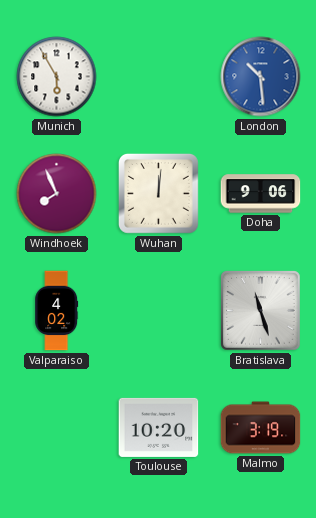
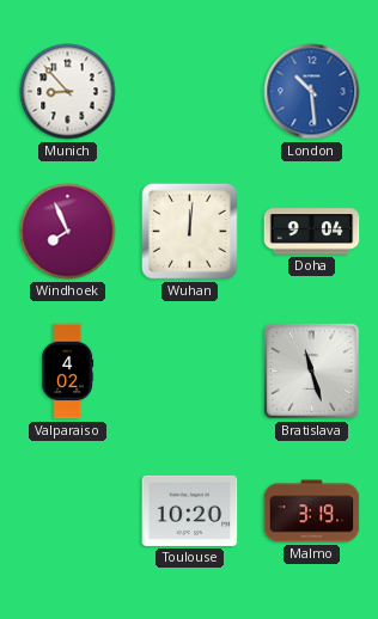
Munich: 5:55 -> 8:53 (68, 92)
Doha: 9:06 -> 9:04 (312, 232)
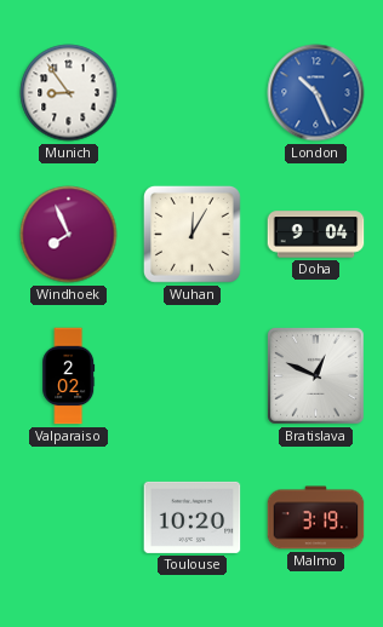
Munich: 8:53 -> 8:54 (69, 93)
London: 10:29 -> 10:26 (316, 93)
Wuhan: 12:01 -> 12:05 (191, 234)
Valparaiso: 4:02 -> 2:02 (69, 376)
Bratislava: 11:27 -> 12:49 (316, 376)
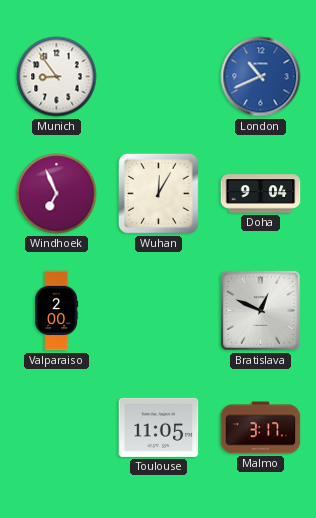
London: 10:26 -> 10:41 (261, 77)
Windhoek: 7:56 -> 6:56 (57, 194)
Valparaiso: 2:02 -> 2:00 (57, 311)
Toulouse: 10:20 -> 11:05 (159, 427)
Malmo: 3:19 -> 3:17 (261, 428)
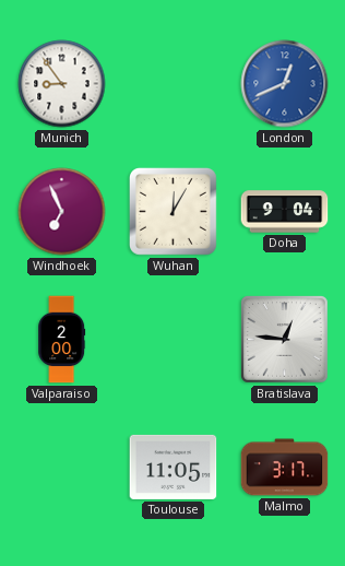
London: 10:41 -> 12:41 (285, 84)
Bratislava: 12:49 -> 12:46 (285, 340)
